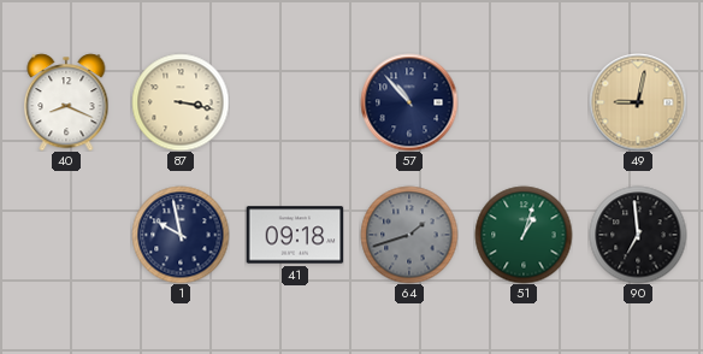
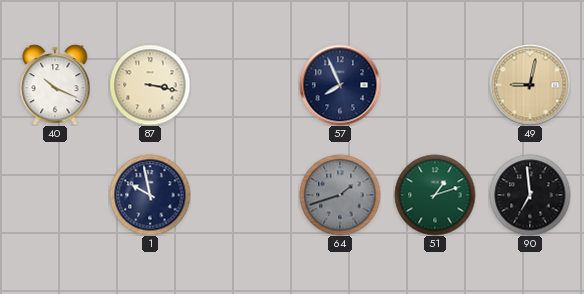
40: 8:19 -> 10:19 (55, 85)
57: 10:53 -> 7:56 (340, 85)
41: 09:18 -> none (295, 235)
51: 1:03 -> 1:12 (435, 195)
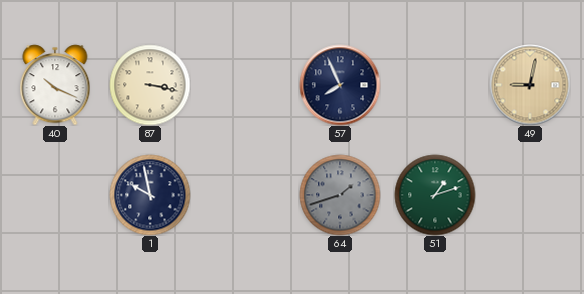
90: 6:59 -> none (530, 195)
